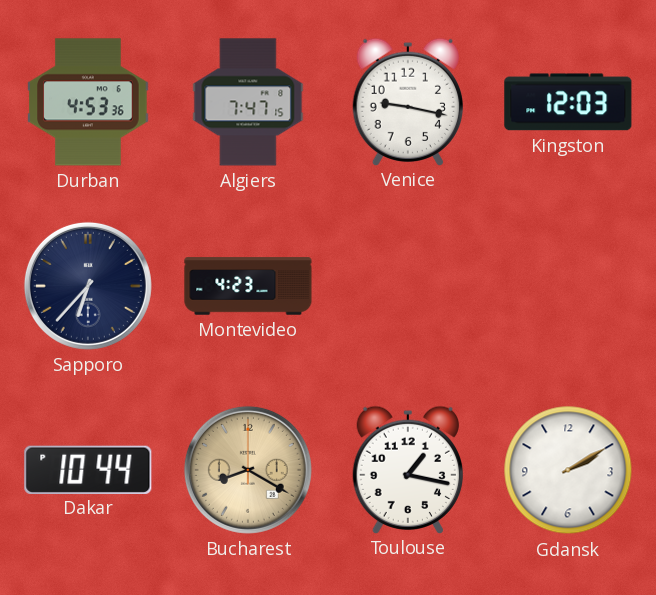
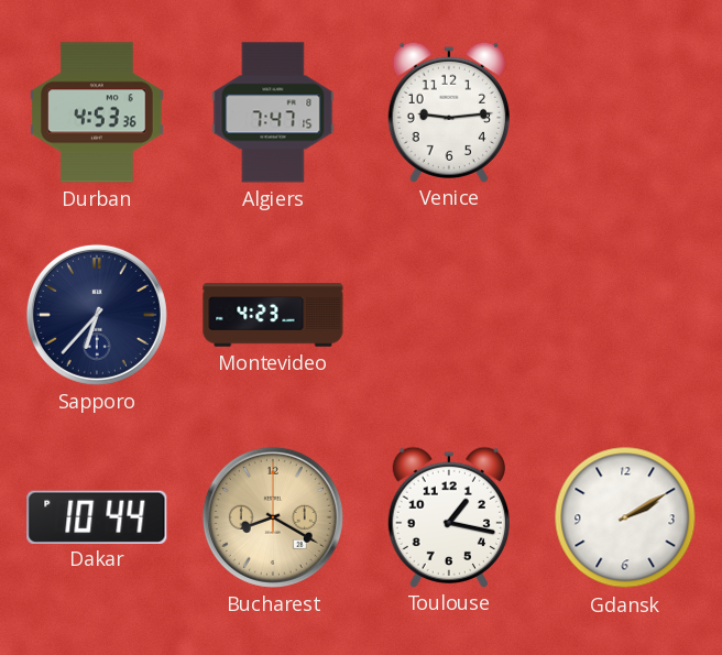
Venice: 9:17 -> 9:14 (448, 111)
Kingston: 12:03 -> none (568, 102)
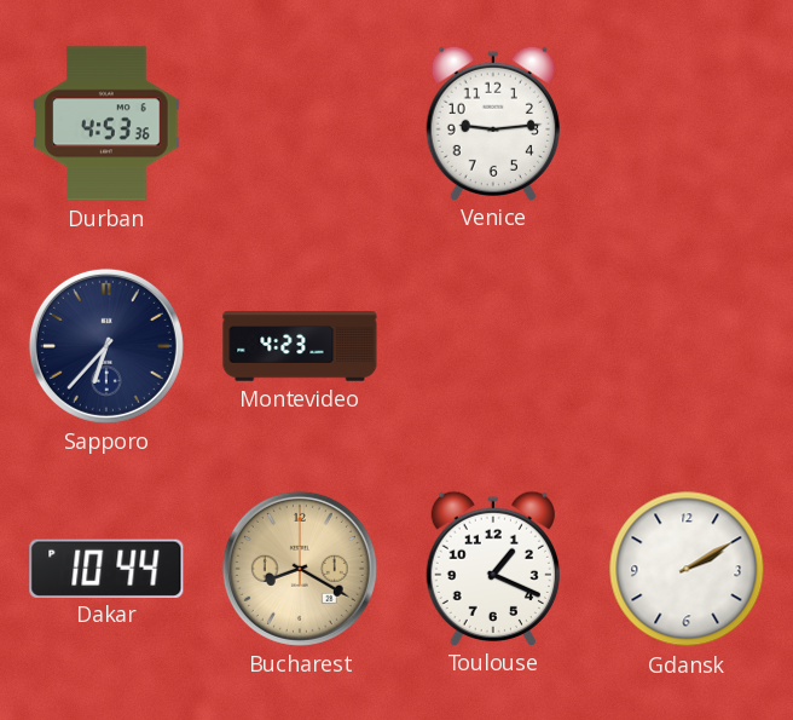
Algiers: 7:47 -> none (273, 112)
Toulouse: 1:17 -> 1:19 (492, 568)
